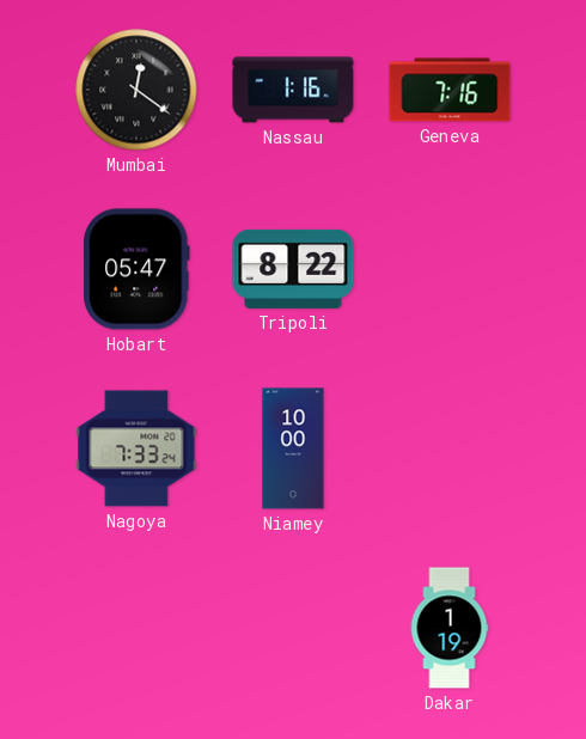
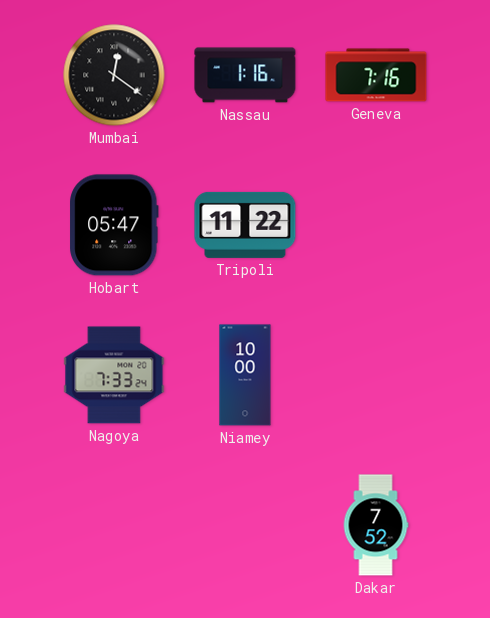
Tripoli: 8:22 -> 11:22 (245, 225)
Dakar: 1:19 -> 7:52 (376, 525)
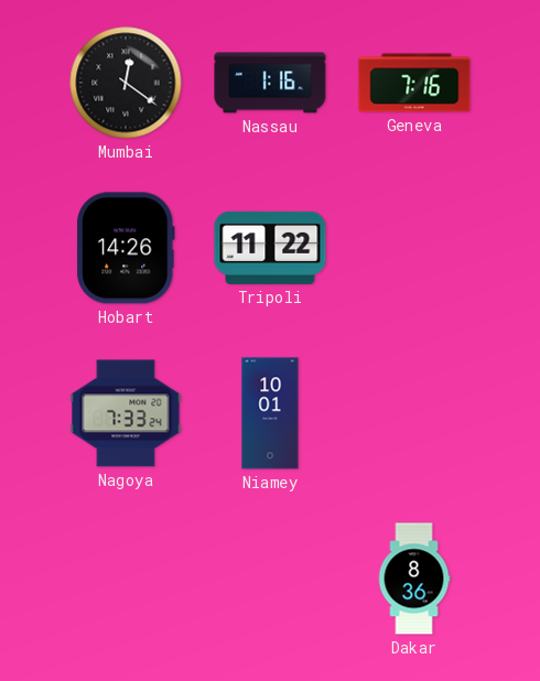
Hobart: 05:47 -> 14:26 (126, 248)
Niamey: 10:00 -> 10:01 (270, 413)
Dakar: 7:52 -> 8:36 (414, 579)
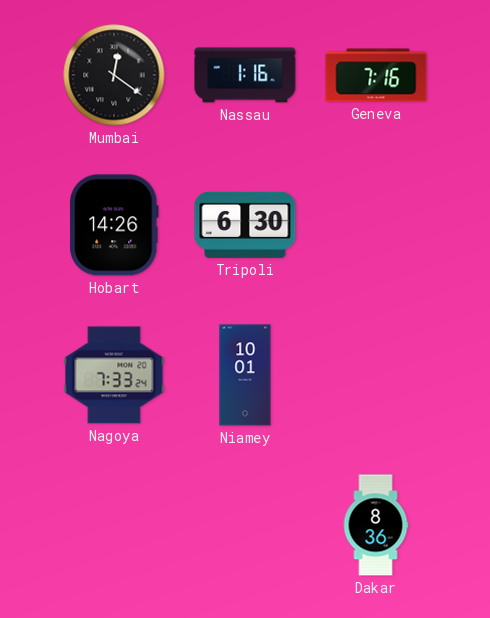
Tripoli: 11:22 -> 6:30 (245, 225)
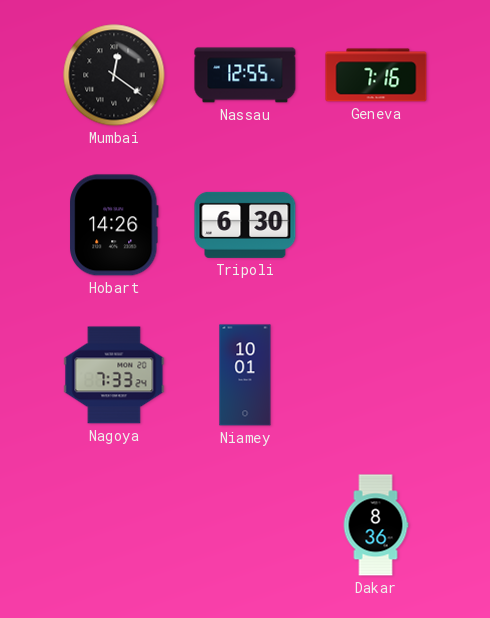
Nassau: 1:16 -> 12:55 (245, 75)
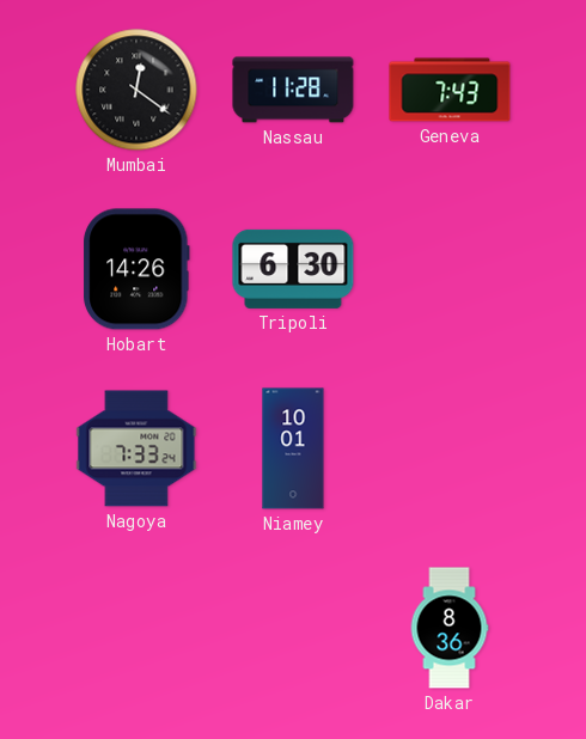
Nassau: 12:55 -> 11:28 (293, 90)
Geneva: 7:16 -> 7:43 (450, 90)
